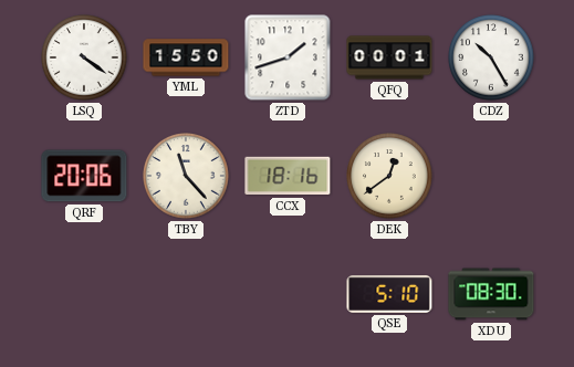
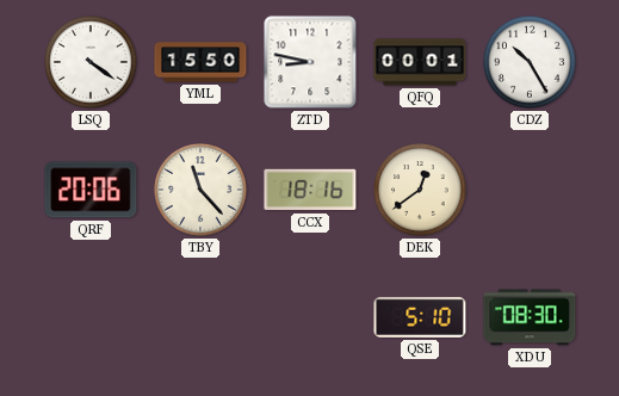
ZTD: 1:42 -> 8:47 (310, 62)
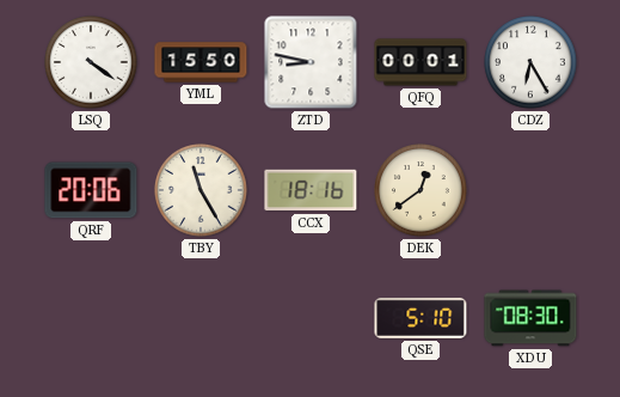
CDZ: 10:25 -> 6:25 (530, 62)
TBY: 11:23 -> 11:25 (201, 190)
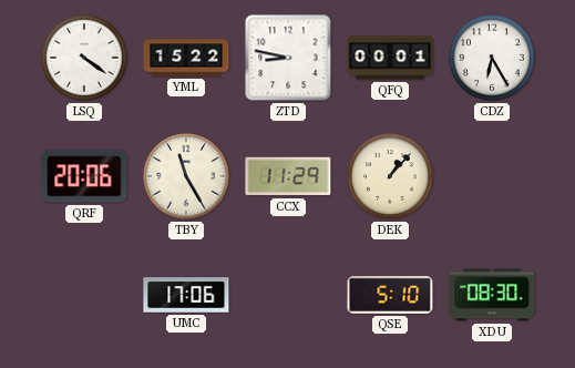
YML: 15:50 -> 15:22 (186, 58)
CCX: 18:16 -> 11:29 (288, 176)
DEK: 12:39 -> 1:07 (390, 176)
UMC: none -> 17:06 (186, 295)
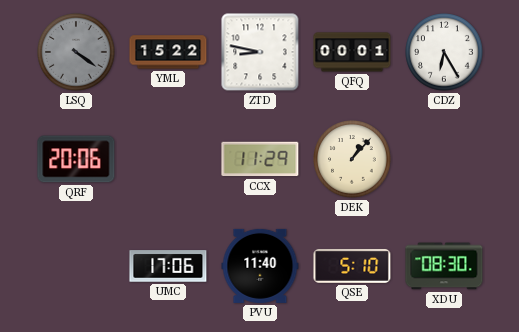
LSQ dial: white -> grey (76, 52)
TBY: 11:25 -> none (186, 176)
PVU: none -> 11:40 (260, 266)
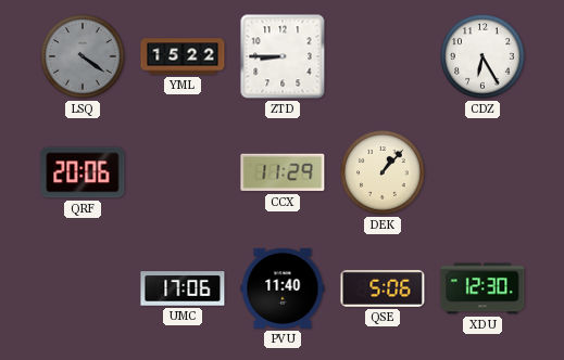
ZTD: 8:47 -> 8:45 (283, 56)
QFQ: 00:01 -> none (352, 52)
QSE: 5:10 -> 5:06 (383, 288)
XDU: 08:30 -> 12:30 (482, 288)
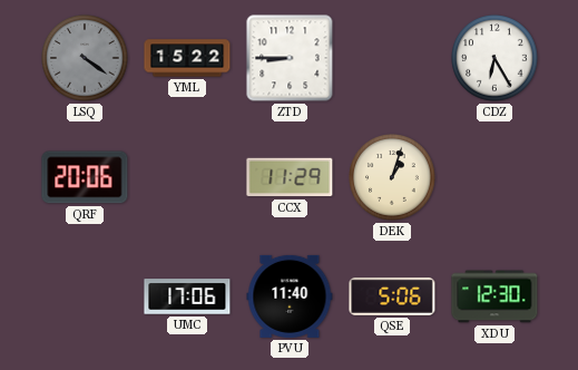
DEK: 1:07 -> 1:03 (392, 177)
